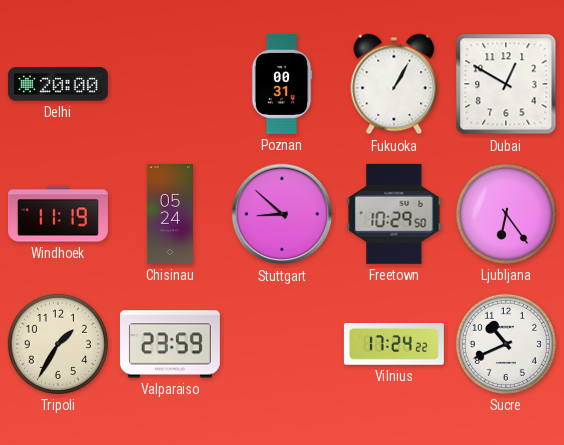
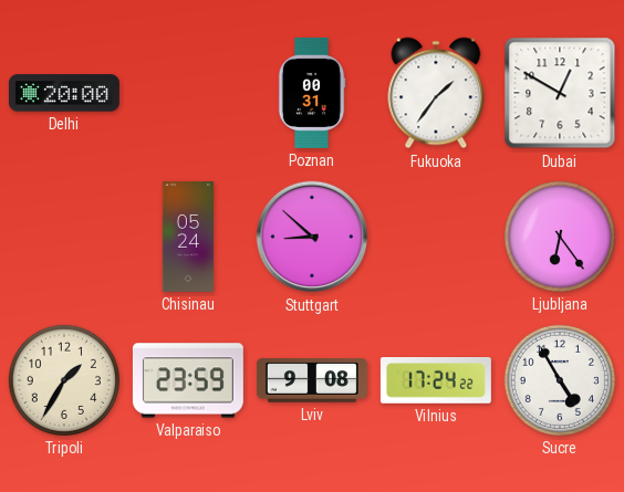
Fukuoka: 1:05 -> 1:36 (436, 93)
Windhoek: 11:19 -> none (58, 214)
Freetown: 10:29 -> none (394, 214)
Lviv: none -> 9:08 (312, 380)
Sucre: 10:41 -> 4:55 (560, 380)
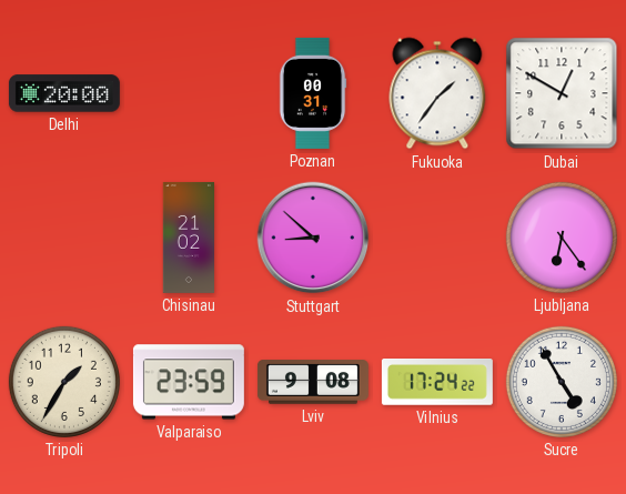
Chisinau: 05:24 -> 21:02 (189, 238)
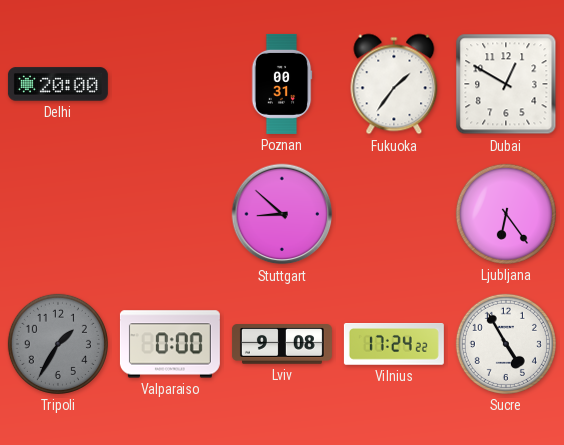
Chisinau: 21:02 -> none (189, 238)
Tripoli dial: cream -> grey (58, 344)
Valparaiso: 23:59 -> 0:00 (170, 344)
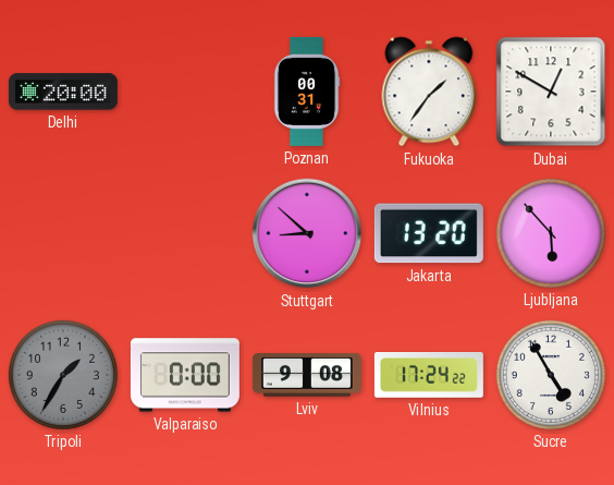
Jakarta: none -> 13:20 (429, 233)
Ljubljana: 6:24 -> 5:53 (551, 233)
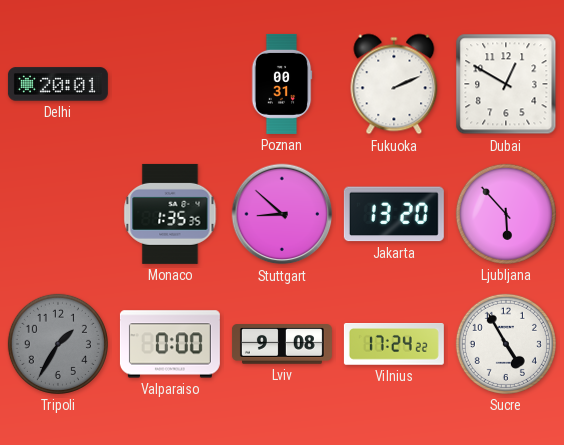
Delhi: 20:00 -> 20:01 (58, 84)
Fukuoka: 1:36 -> 2:11 (394, 84)
Monaco: none -> 1:35 (170, 214)
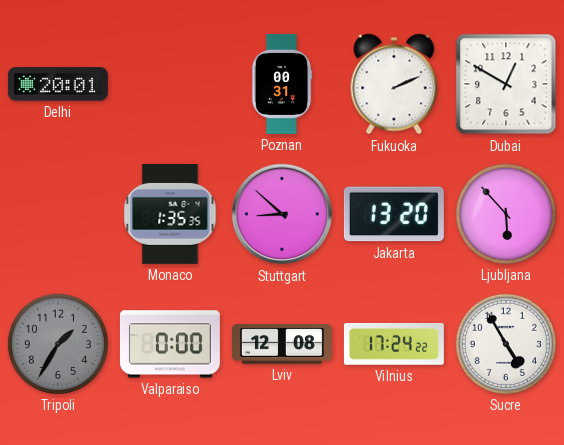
Lviv: 9:08 -> 12:08 (282, 344)
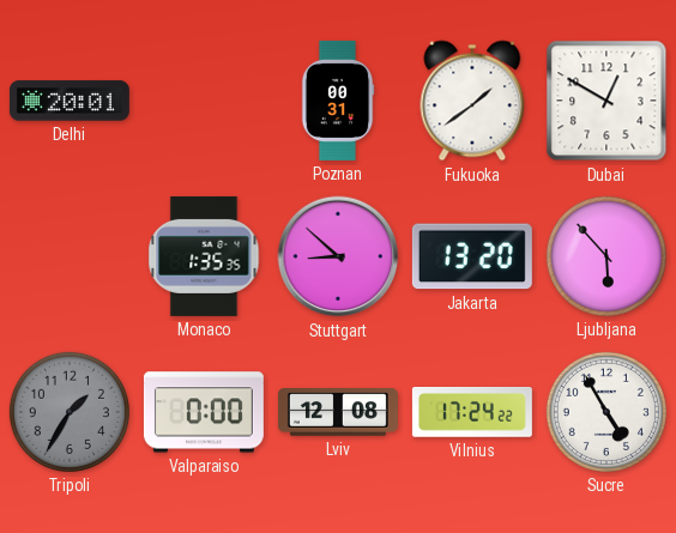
Fukuoka: 2:11 -> 1:39 (472, 101)
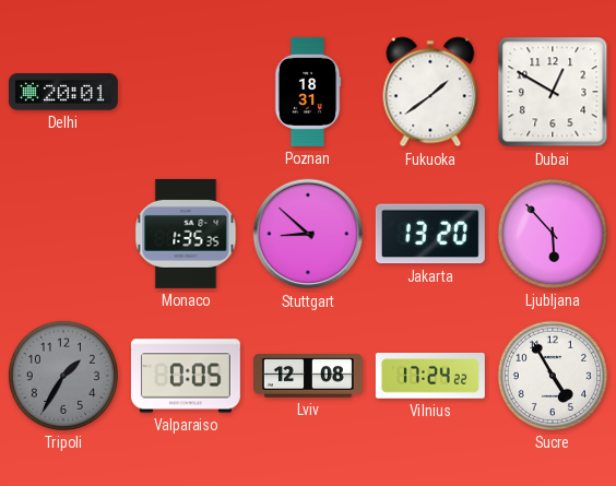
Poznan: 00:31 -> 18:31 (308, 92)
Valparaiso: 0:00 -> 0:05 (186, 376)
